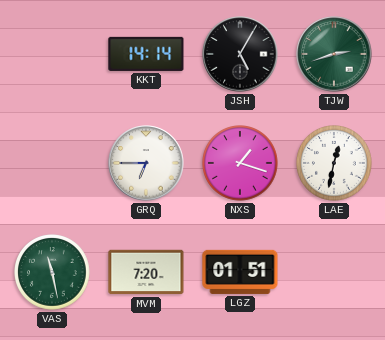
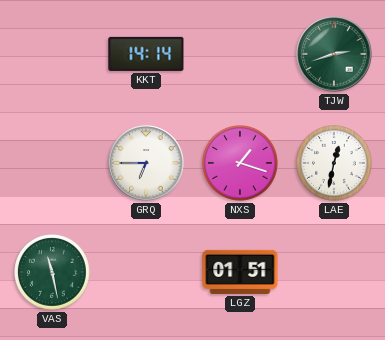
JSH: 5:05 -> none (240, 54)
MVM: 7:20 -> none (146, 272)
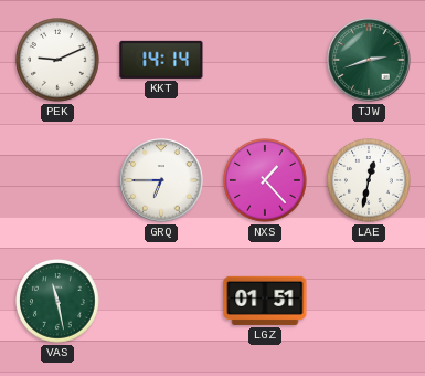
PEK: none -> 9:11 (59, 61)
NXS: 1:18 -> 1:23 (266, 181)
